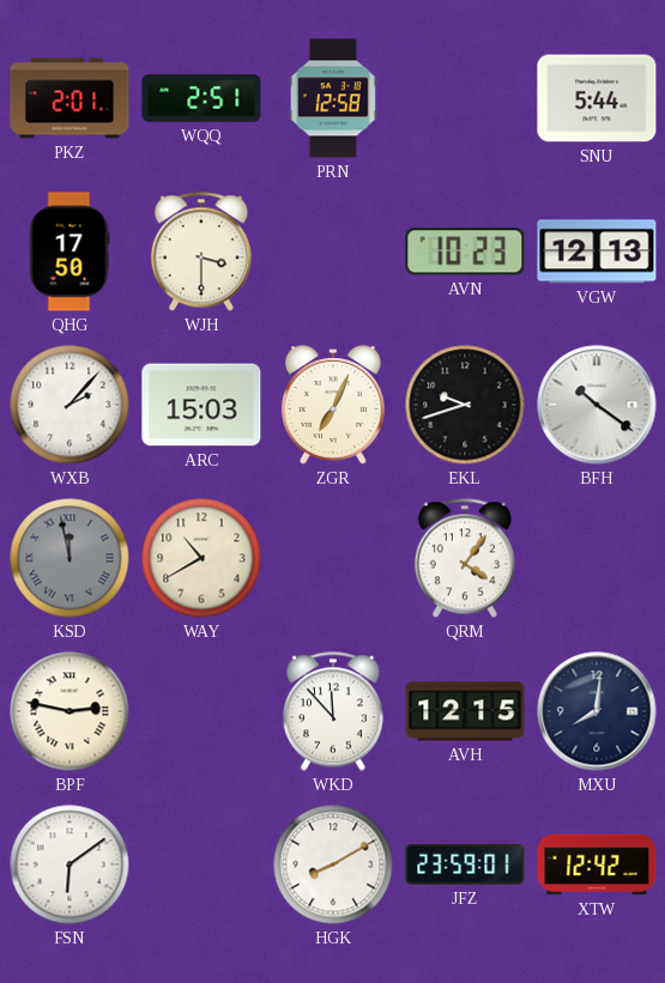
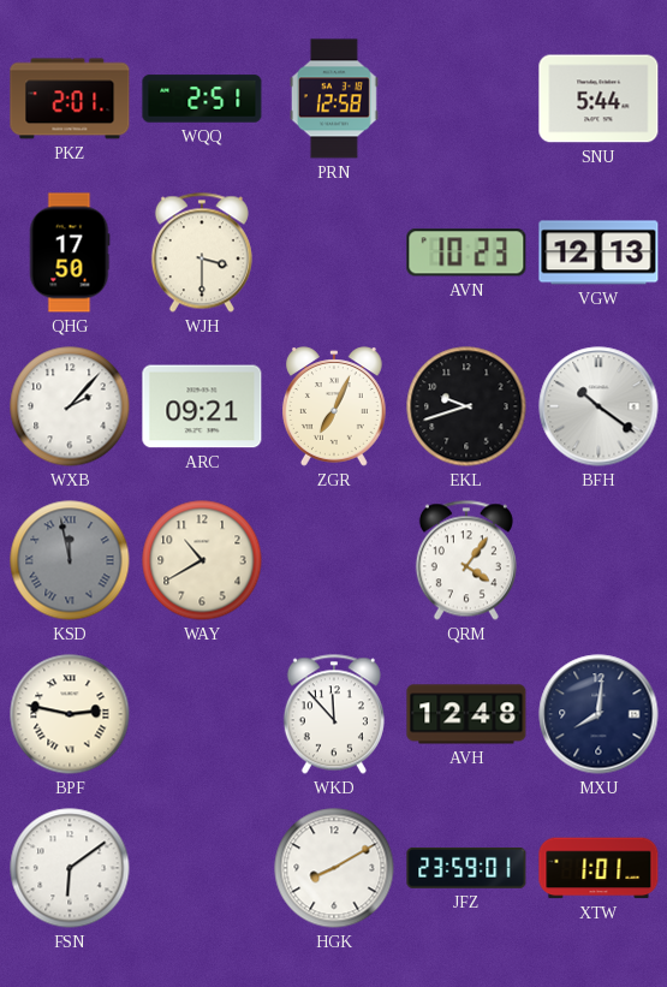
ARC: 15:03 -> 09:21 (202, 406)
AVH: 12:15 -> 12:48 (466, 714)
XTW: 12:42 -> 1:01 (598, 868)
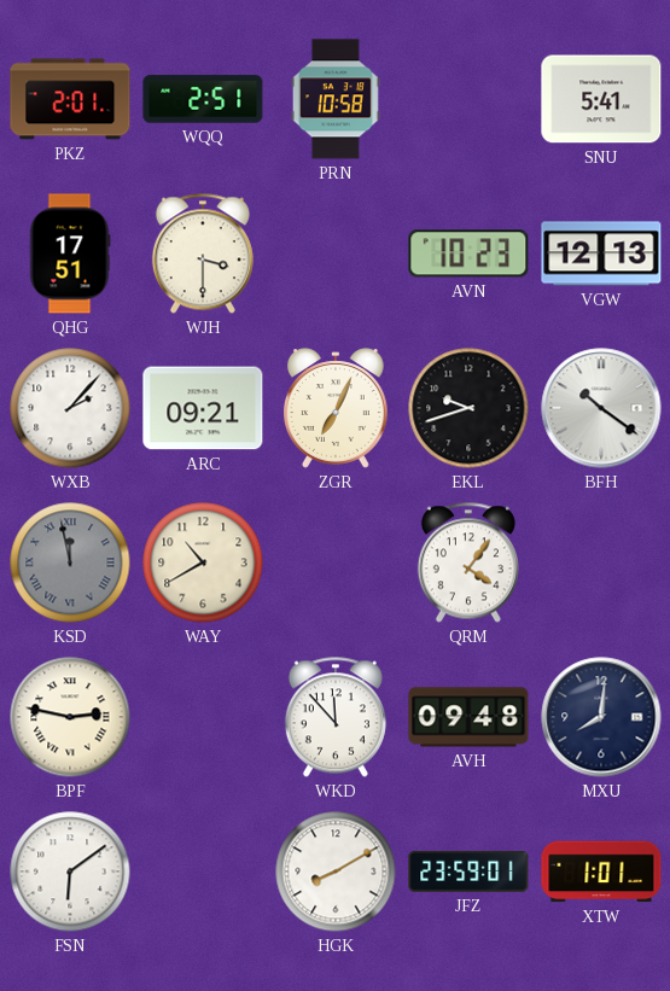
PRN: 12:58 -> 10:58 (336, 99)
SNU: 5:44 -> 5:41 (601, 99)
QHG: 17:50 -> 17:51 (70, 253)
AVH: 12:48 -> 09:48 (468, 717)
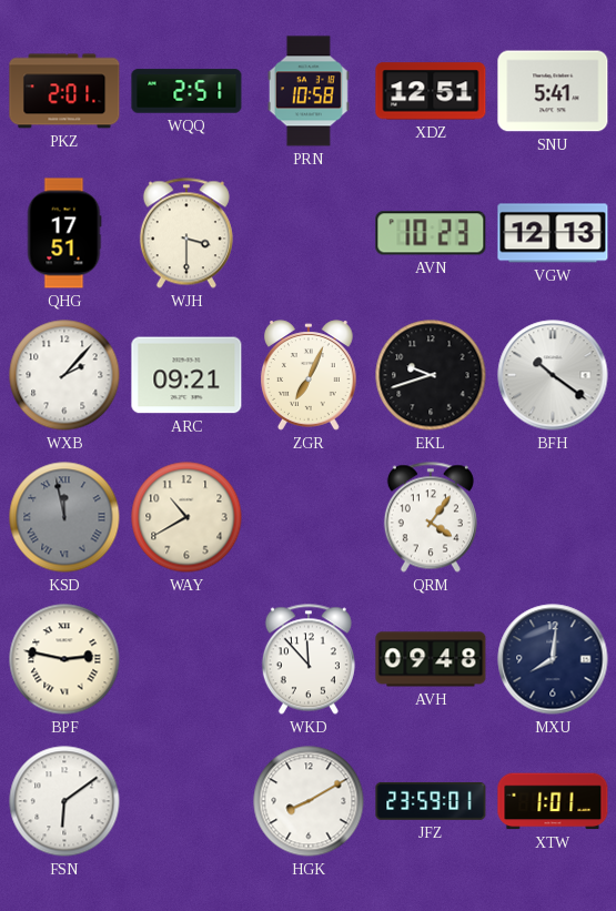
XDZ: none -> 12:51 (431, 91)
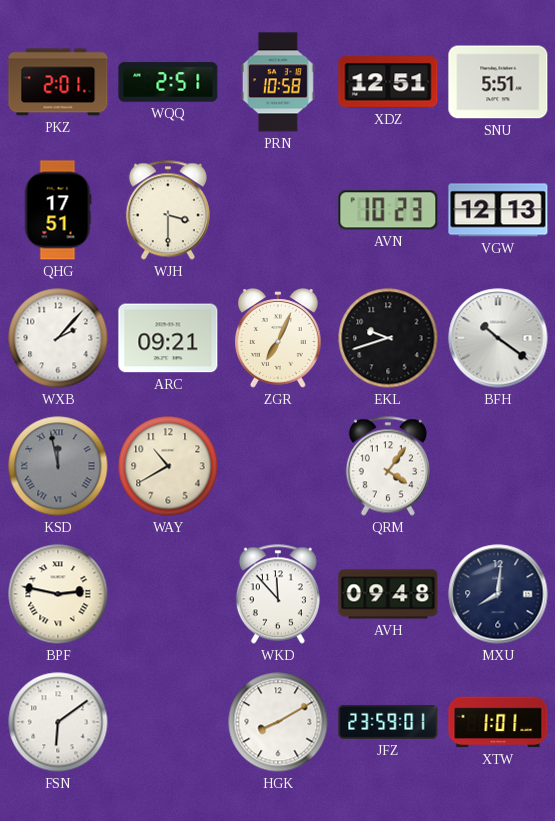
SNU: 5:41 -> 5:51 (498, 82)
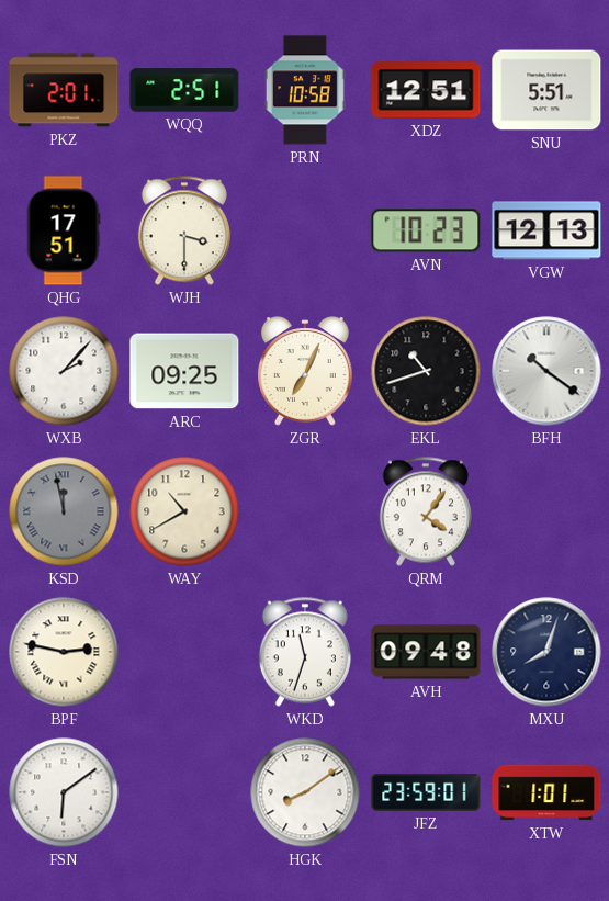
ARC: 09:21 -> 09:25 (184, 371)
EKL: 9:42 -> 10:42 (426, 371)
WKD: 11:53 -> 11:33 (305, 652)
MXU: 8:01 -> 8:03 (546, 652)
HGK: 8:10 -> 8:09 (305, 792)
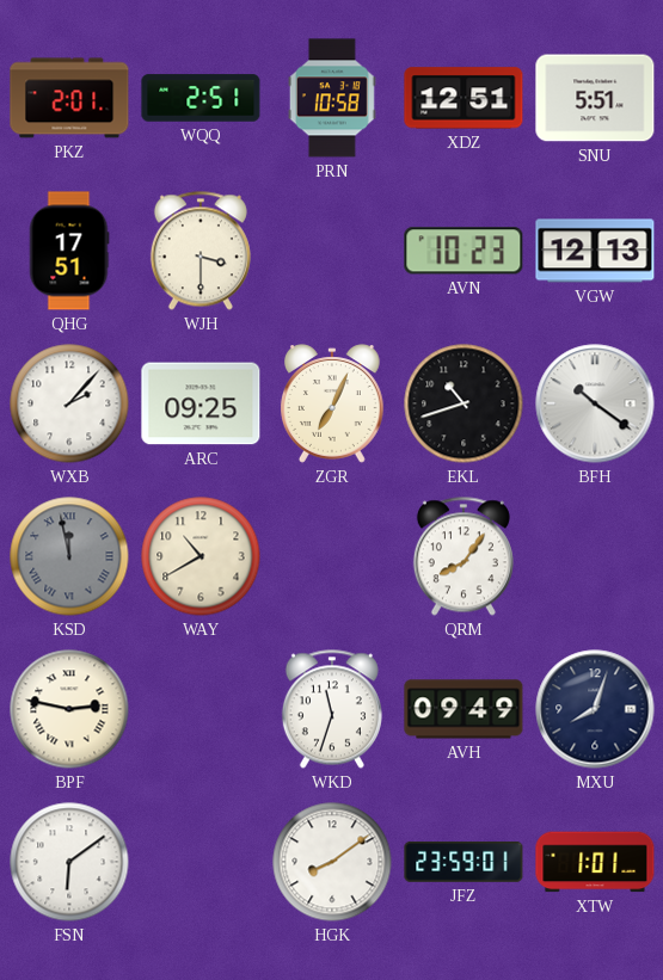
QRM: 4:06 -> 8:06 (464, 556)
AVH: 09:48 -> 09:49 (464, 709)
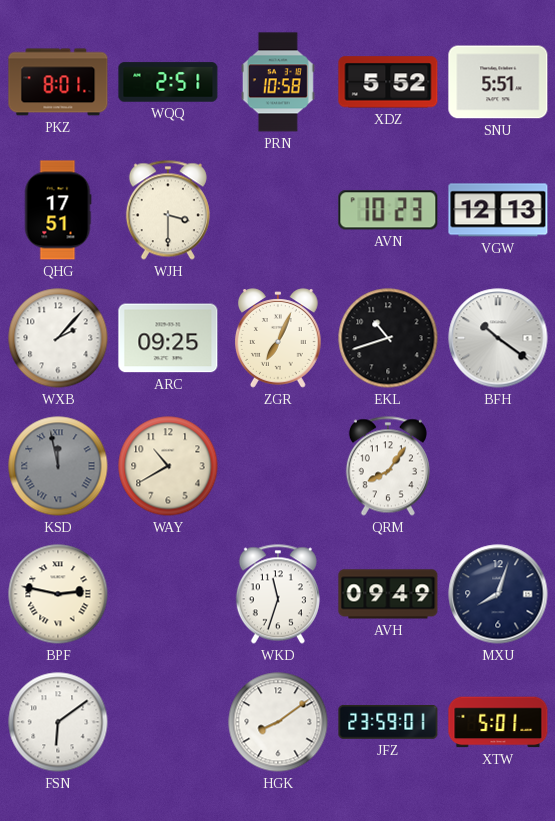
PKZ: 2:01 -> 8:01 (58, 82)
XDZ: 12:51 -> 5:52 (388, 82)
XTW: 1:01 -> 5:01 (498, 722)
